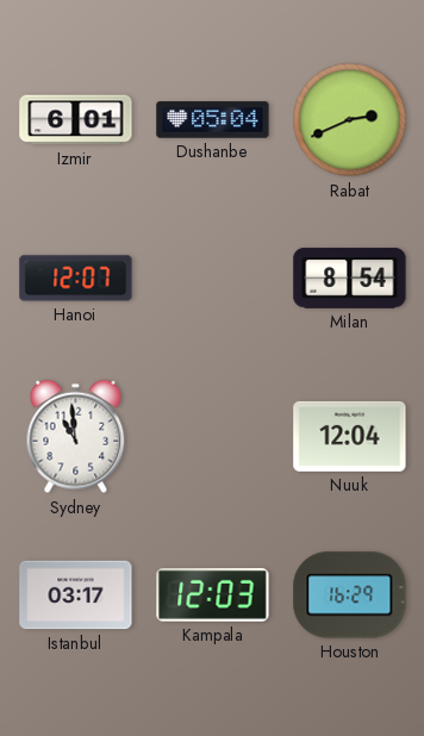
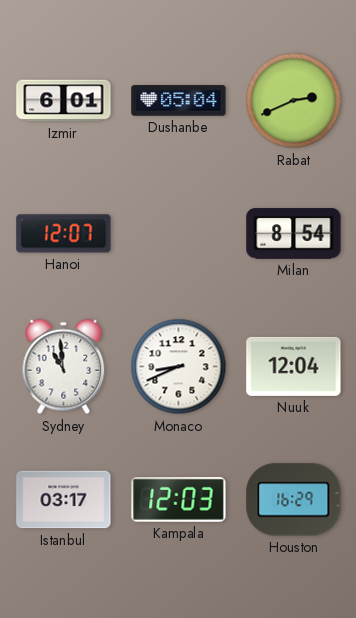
Monaco: none -> 8:41 (179, 367)
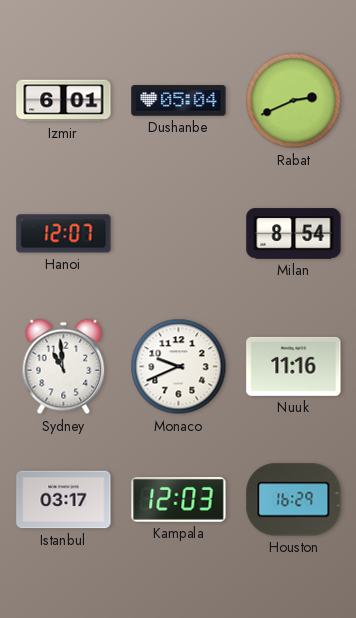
Monaco: 8:41 -> 9:41 (179, 367)
Nuuk: 12:04 -> 11:16 (294, 366)
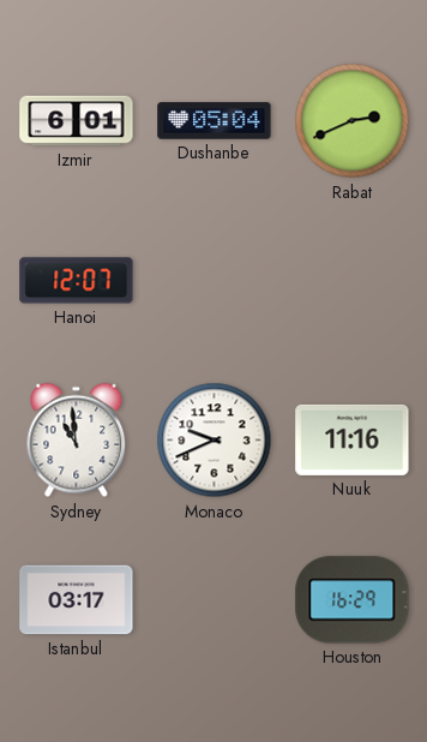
Milan: 8:54 -> none (294, 234)
Kampala: 12:03 -> none (179, 499)
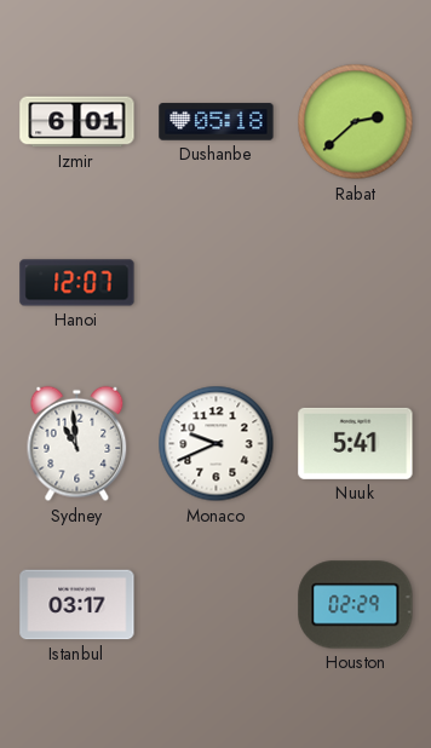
Dushanbe: 05:04 -> 05:18 (217, 122)
Rabat: 2:41 -> 2:38 (356, 122)
Nuuk: 11:16 -> 5:41 (356, 443)
Houston: 16:29 -> 02:29 (356, 605)
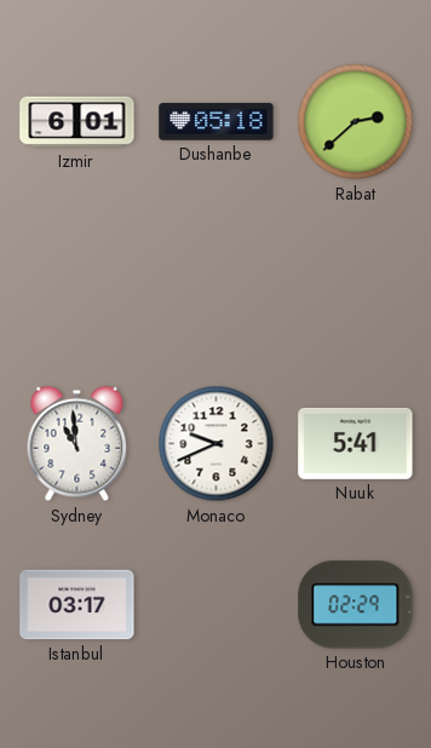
Hanoi: 12:07 -> none (77, 283)
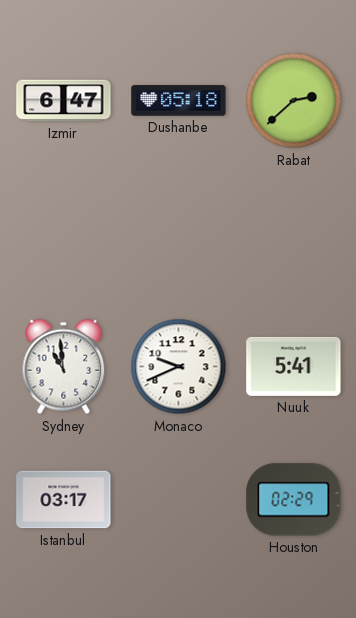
Izmir: 6:01 -> 6:47 (64, 101)
